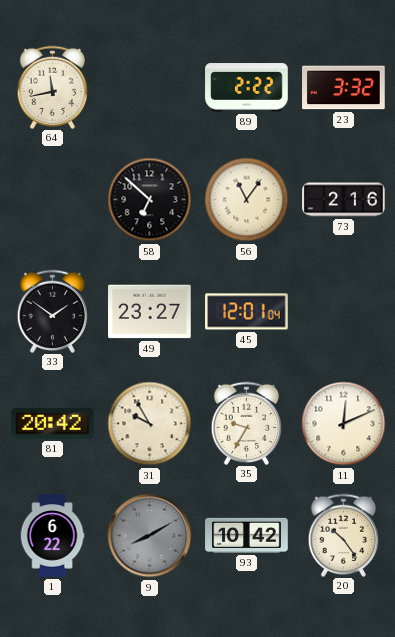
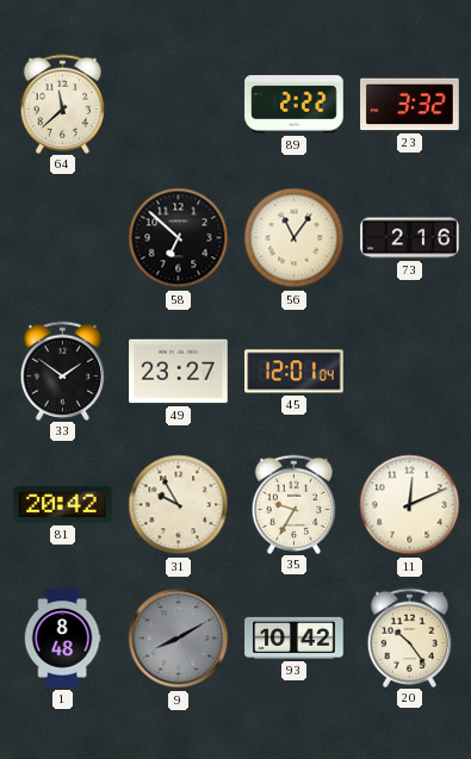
64: 11:43 -> 11:38 (63, 104)
1: 6:22 -> 8:48 (62, 639)
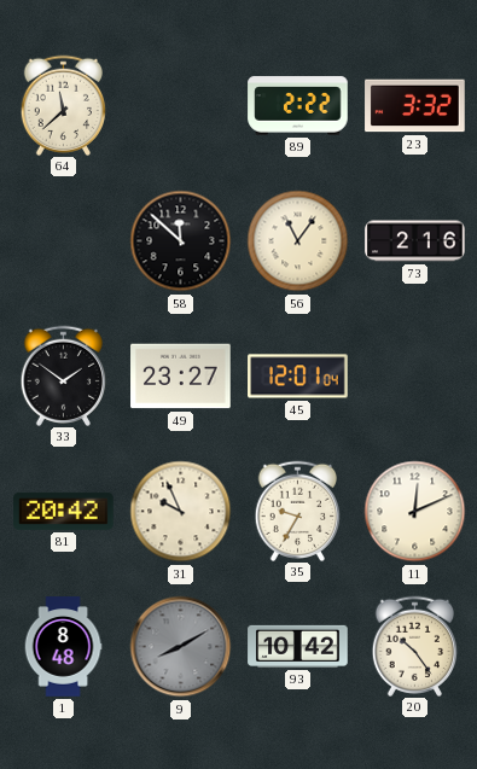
58: 6:52 -> 11:52 (181, 241)
31: 9:55 -> 9:56 (181, 512)
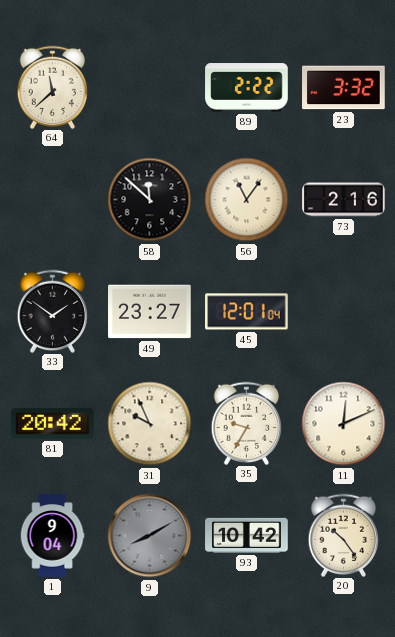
1: 8:48 -> 9:04 (52, 536)
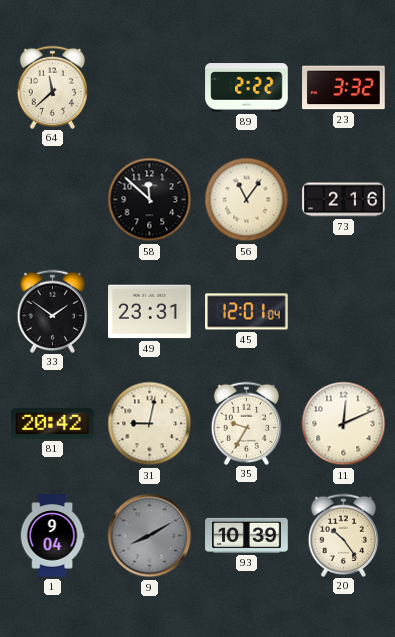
49: 23:27 -> 23:31 (150, 312)
31: 9:56 -> 9:02 (150, 424)
93: 10:42 -> 10:39 (247, 535)
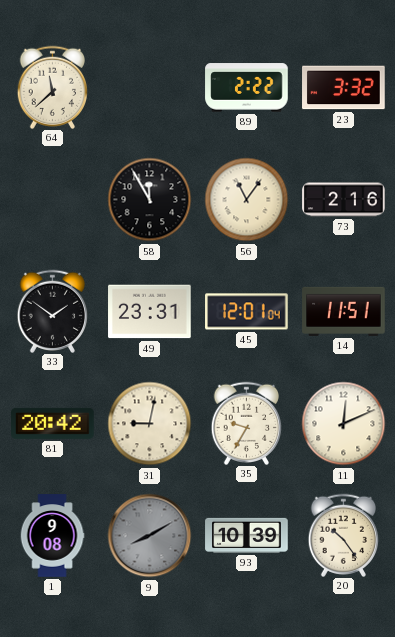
58: 11:52 -> 11:55 (150, 200)
14: none -> 11:51 (344, 311)
1: 9:04 -> 9:08 (52, 536)
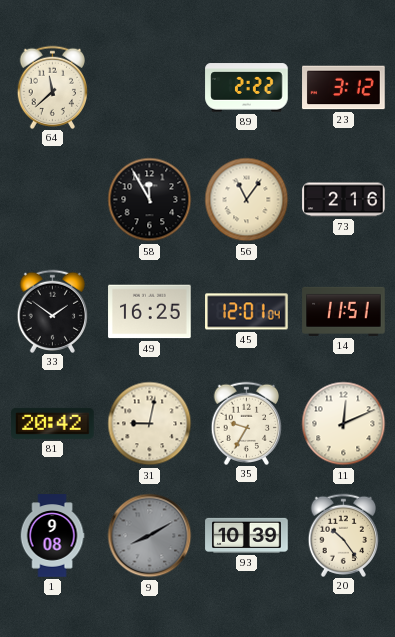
23: 3:32 -> 3:12 (344, 88)
49: 23:31 -> 16:25 (150, 312)
